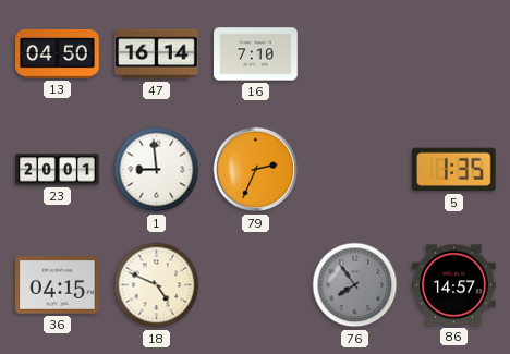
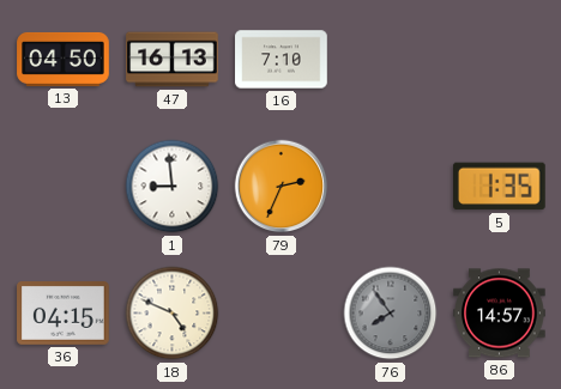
47: 16:14 -> 16:13 (173, 60)
23: 20:01 -> none (58, 170)
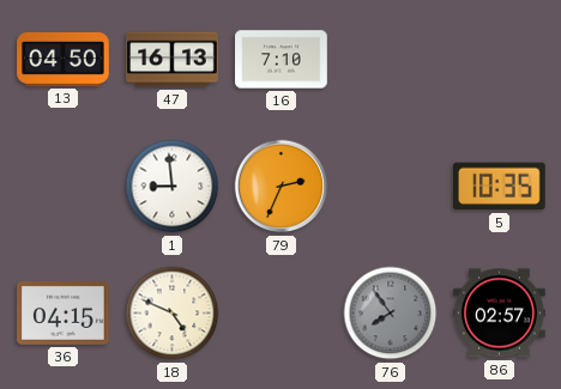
5: 1:35 -> 10:35 (500, 187)
86: 14:57 -> 02:57 (500, 314)
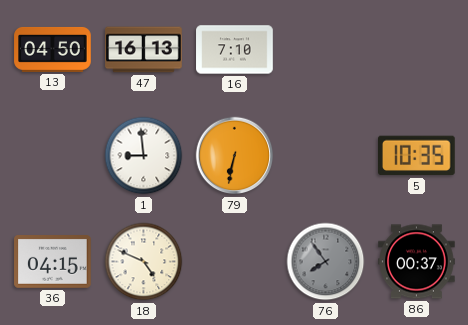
79: 2:34 -> 6:32 (235, 156)
86: 02:57 -> 00:37 (417, 262)
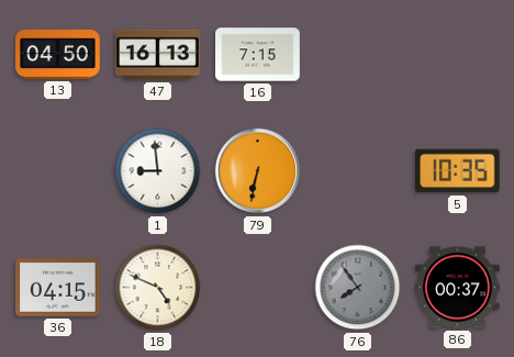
16: 7:10 -> 7:15 (258, 55)
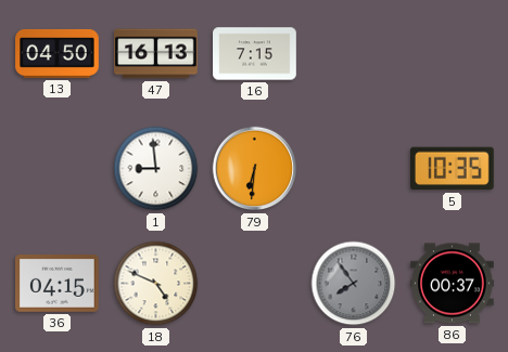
79: 6:32 -> 6:31 (255, 169)
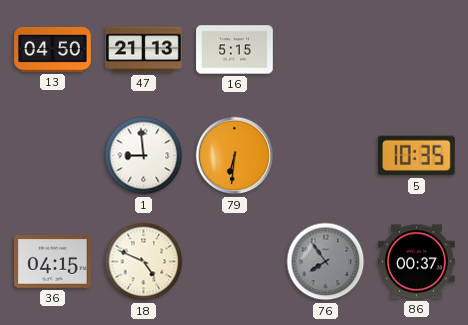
47: 16:13 -> 21:13 (144, 50)
16: 7:15 -> 5:15 (235, 50)
